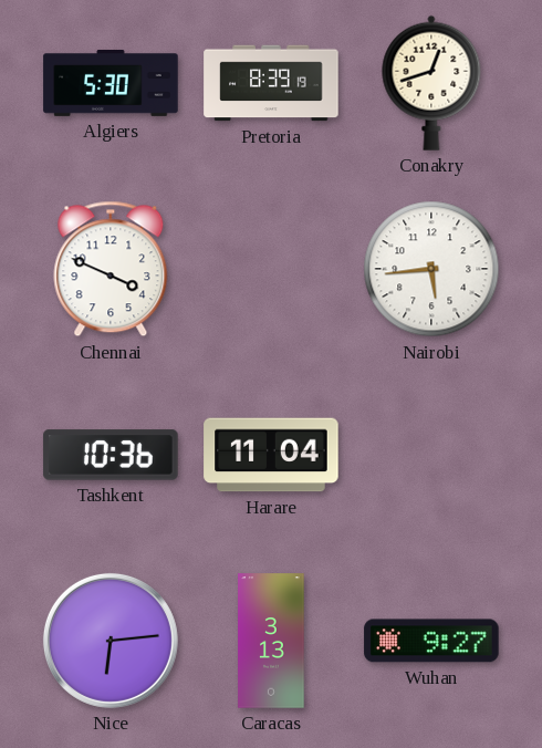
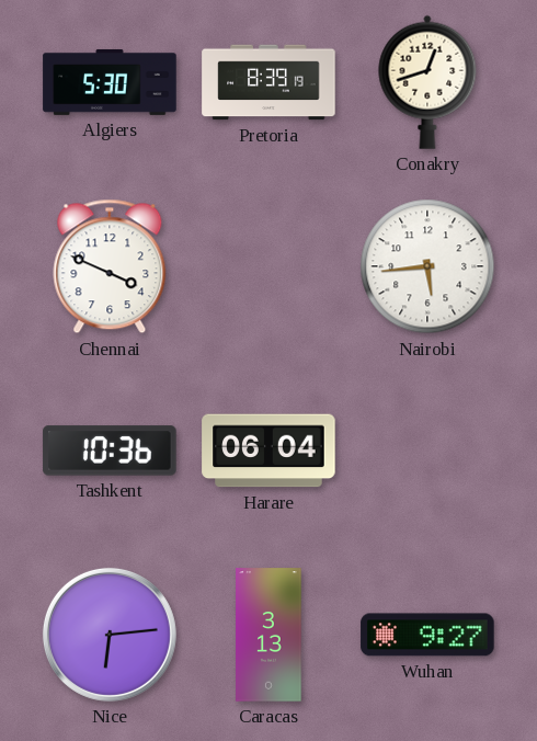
Harare: 11:04 -> 06:04 (268, 451)
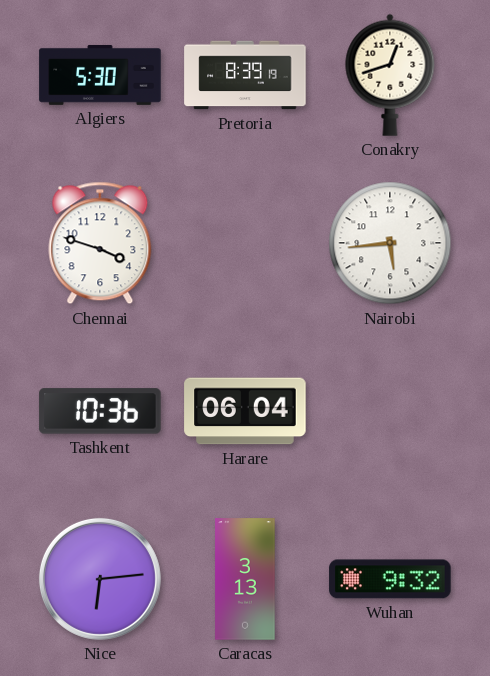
Chennai: 3:49 -> 3:48 (100, 243)
Wuhan: 9:27 -> 9:32 (390, 579)
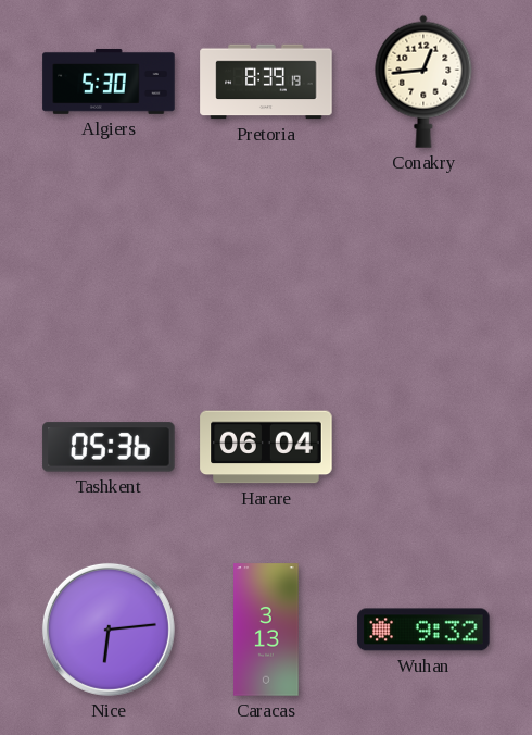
Conakry: 12:42 -> 12:44 (423, 82)
Chennai: 3:48 -> none (100, 243)
Nairobi: 5:44 -> none (390, 243)
Tashkent: 10:36 -> 05:36 (109, 447)
